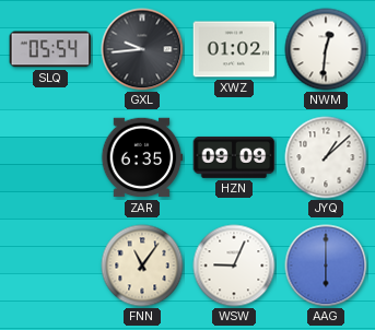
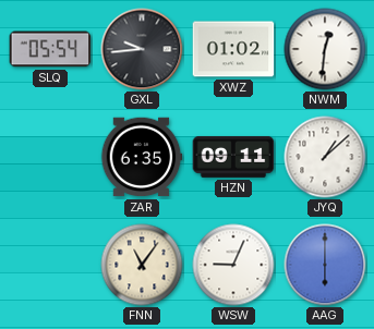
HZN: 09:09 -> 09:11 (233, 157)
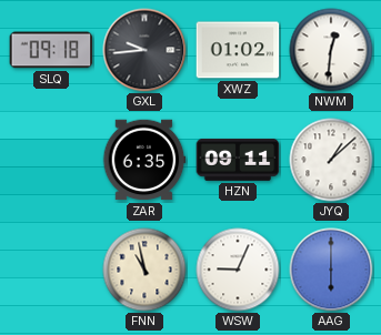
SLQ: 05:54 -> 09:18 (51, 50)
FNN: 11:06 -> 10:58 (144, 270)
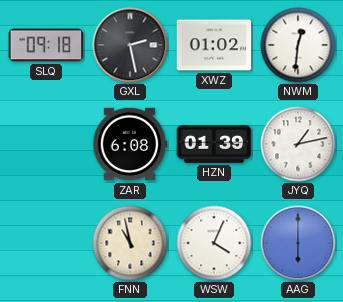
GXL: 9:44 -> 2:28 (130, 45)
ZAR: 6:35 -> 6:08 (130, 144)
HZN: 09:11 -> 01:39 (214, 144)
JYQ: 1:08 -> 1:13 (298, 144)
WSW: 9:04 -> 4:04 (214, 243)
